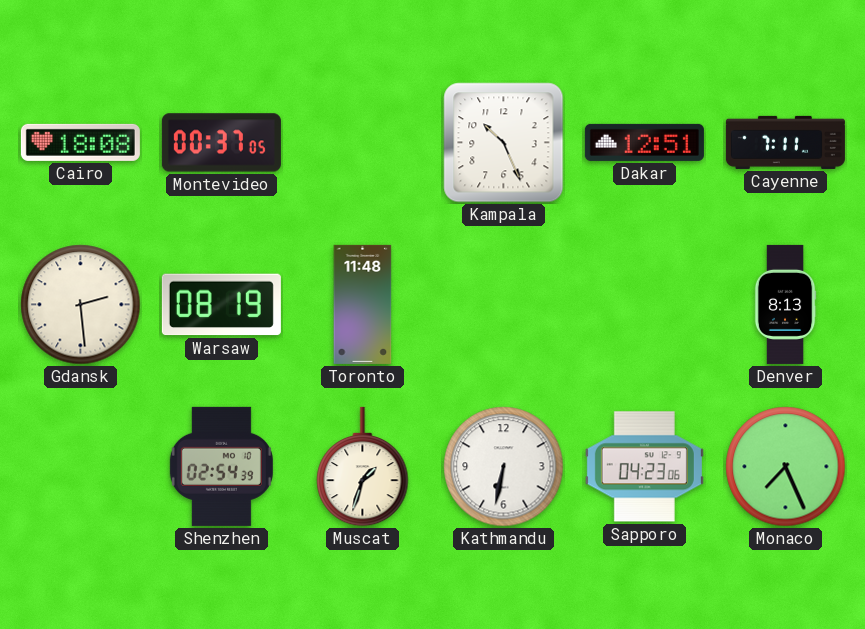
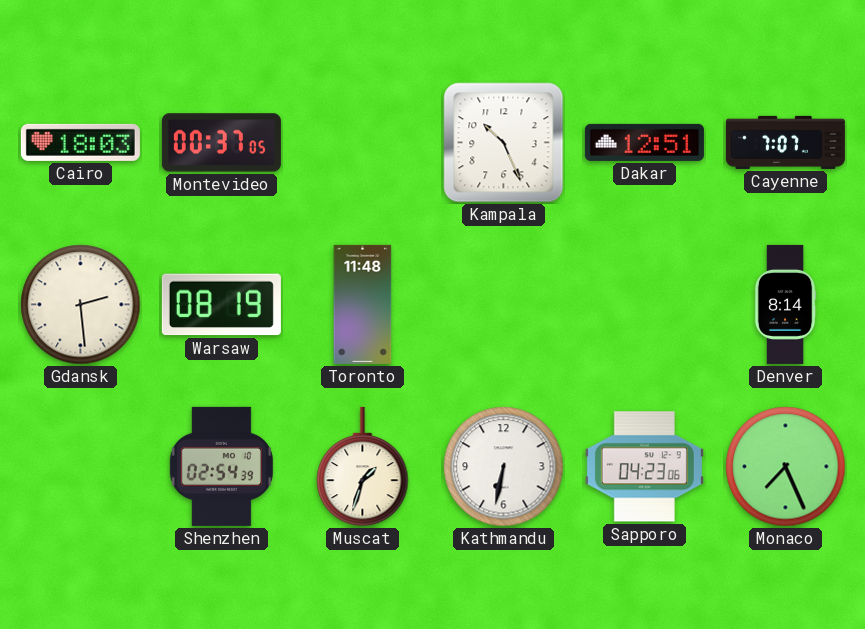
Cairo: 18:08 -> 18:03 (80, 142)
Cayenne: 7:11 -> 7:07 (785, 142)
Denver: 8:13 -> 8:14 (785, 304)
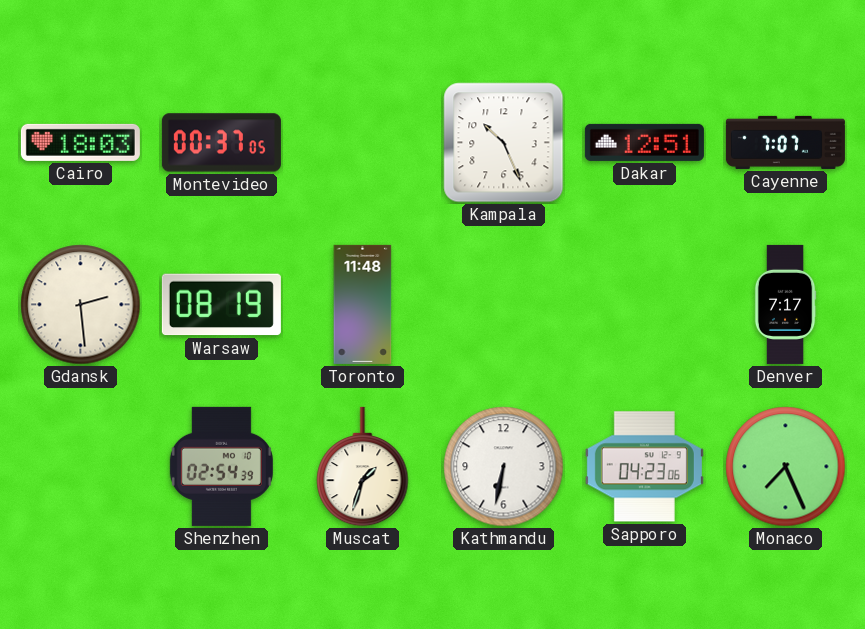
Denver: 8:14 -> 7:17 (785, 304)
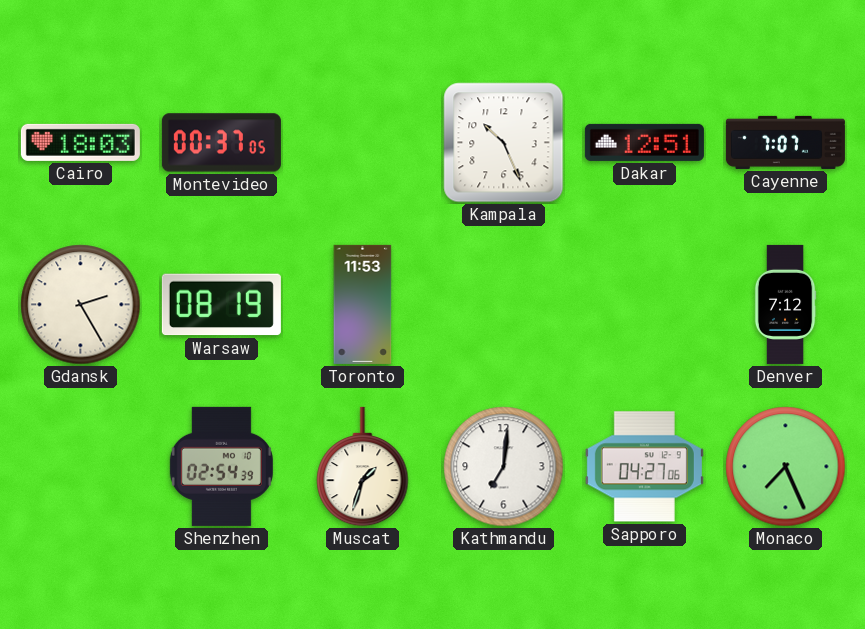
Gdansk: 2:29 -> 2:25 (81, 305)
Toronto: 11:48 -> 11:53 (363, 304)
Denver: 7:17 -> 7:12 (785, 304)
Kathmandu: 6:32 -> 7:01 (504, 467)
Sapporo: 04:23 -> 04:27 (644, 467)
